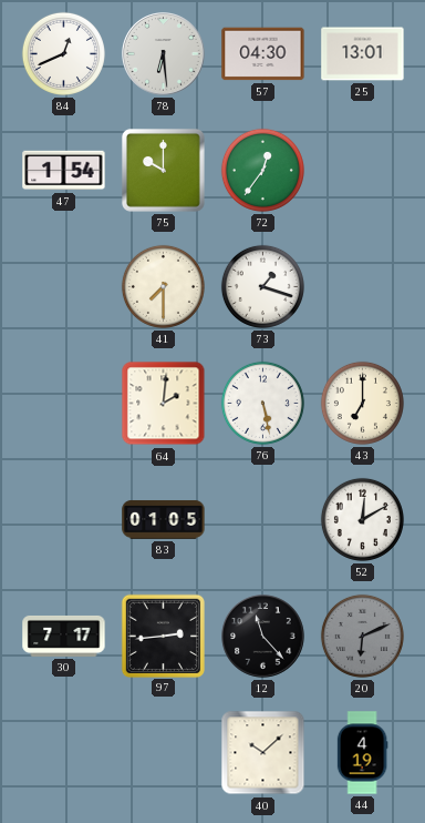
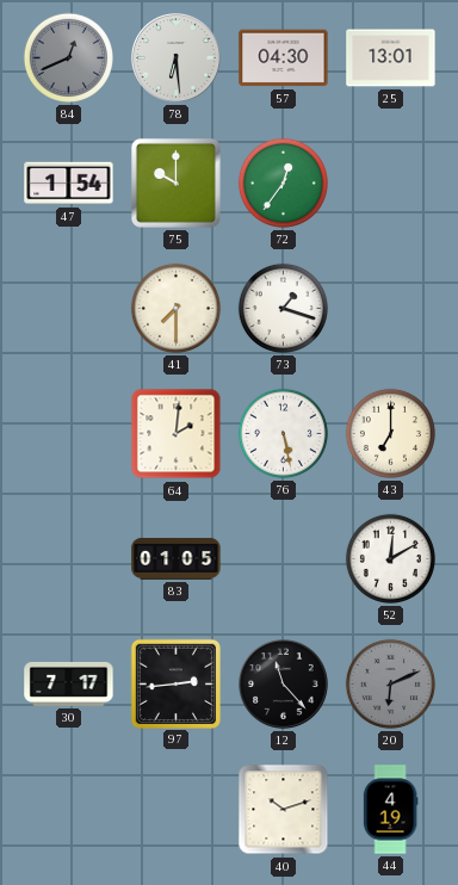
84 dial: white -> grey (68, 57)
40: 10:08 -> 10:12 (284, 810)
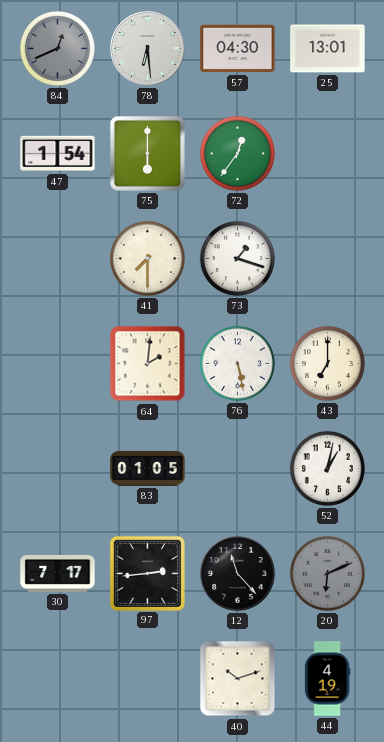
75: 10:00 -> 6:00 (147, 153)
52: 12:10 -> 1:02 (327, 468)
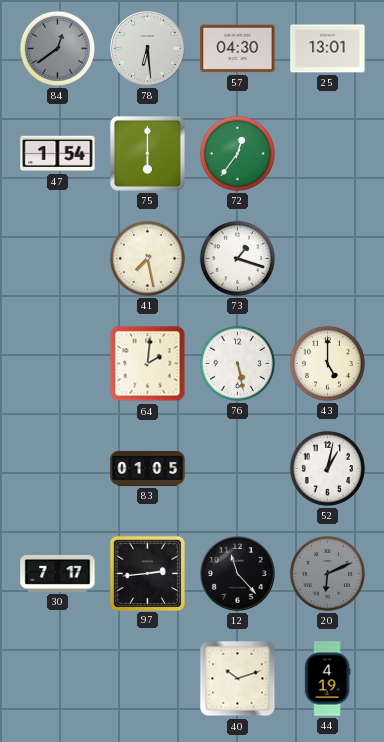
84: 12:41 -> 12:39 (57, 48)
41: 7:30 -> 7:28 (147, 258)
43: 7:00 -> 5:00 (327, 363)
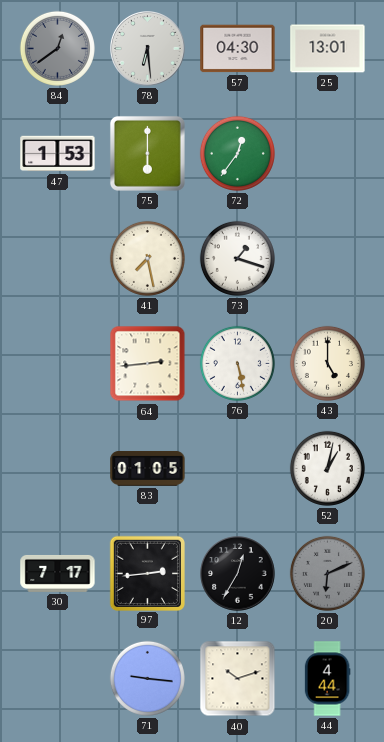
47: 1:54 -> 1:53 (58, 154)
64: 2:01 -> 2:44 (148, 364)
12: 11:23 -> 12:35 (238, 574)
71: none -> 9:16 (147, 678)
44: 4:19 -> 4:44 (327, 679)
